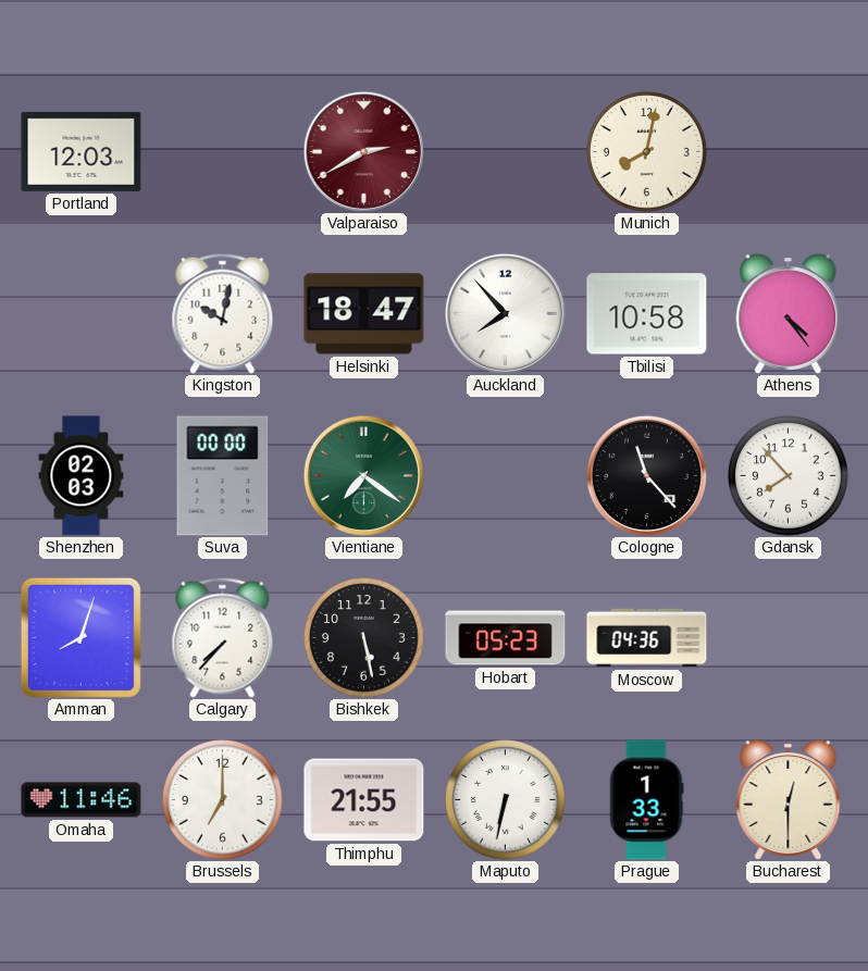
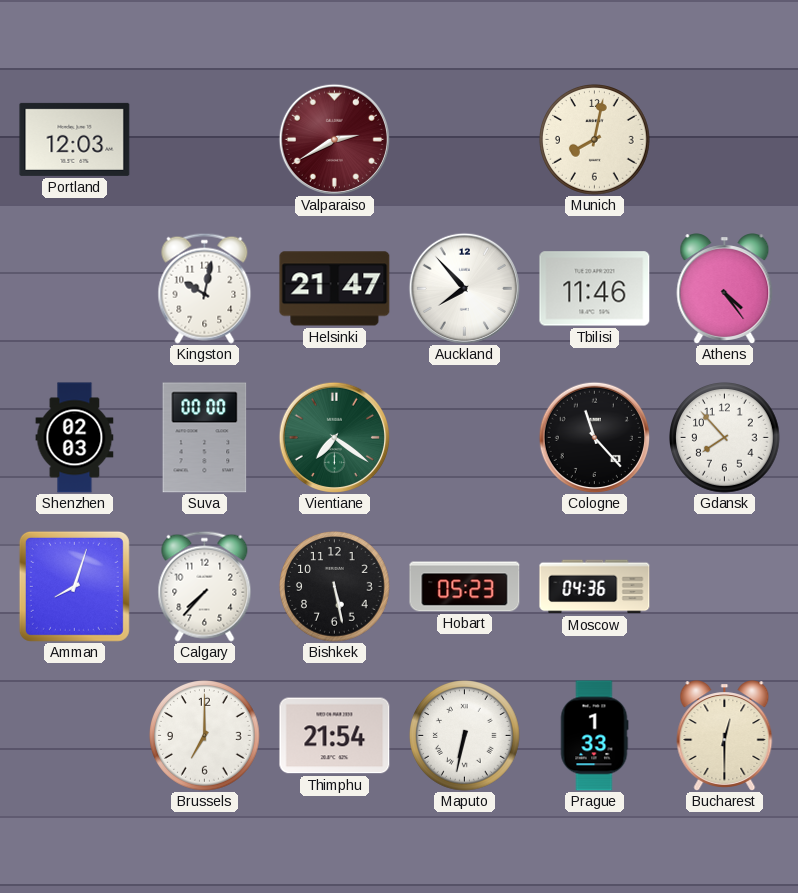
Helsinki: 18:47 -> 21:47 (335, 289)
Tbilisi: 10:58 -> 11:46 (595, 289)
Omaha: 11:46 -> none (82, 800)
Thimphu: 21:55 -> 21:54 (335, 736)
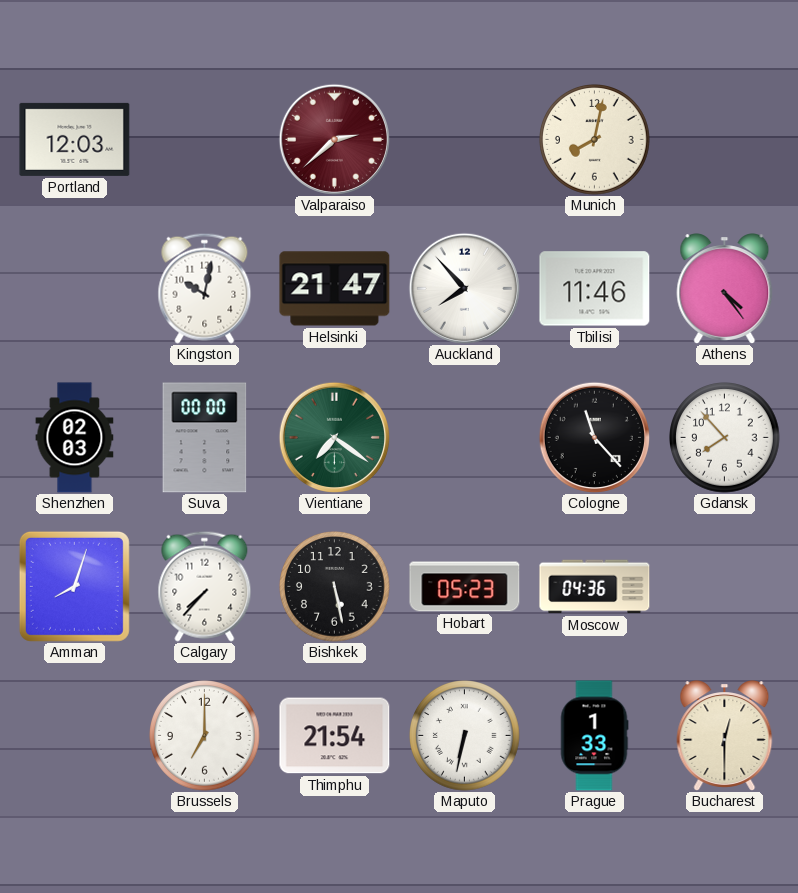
Valparaiso: 2:40 -> 2:38 (334, 139)
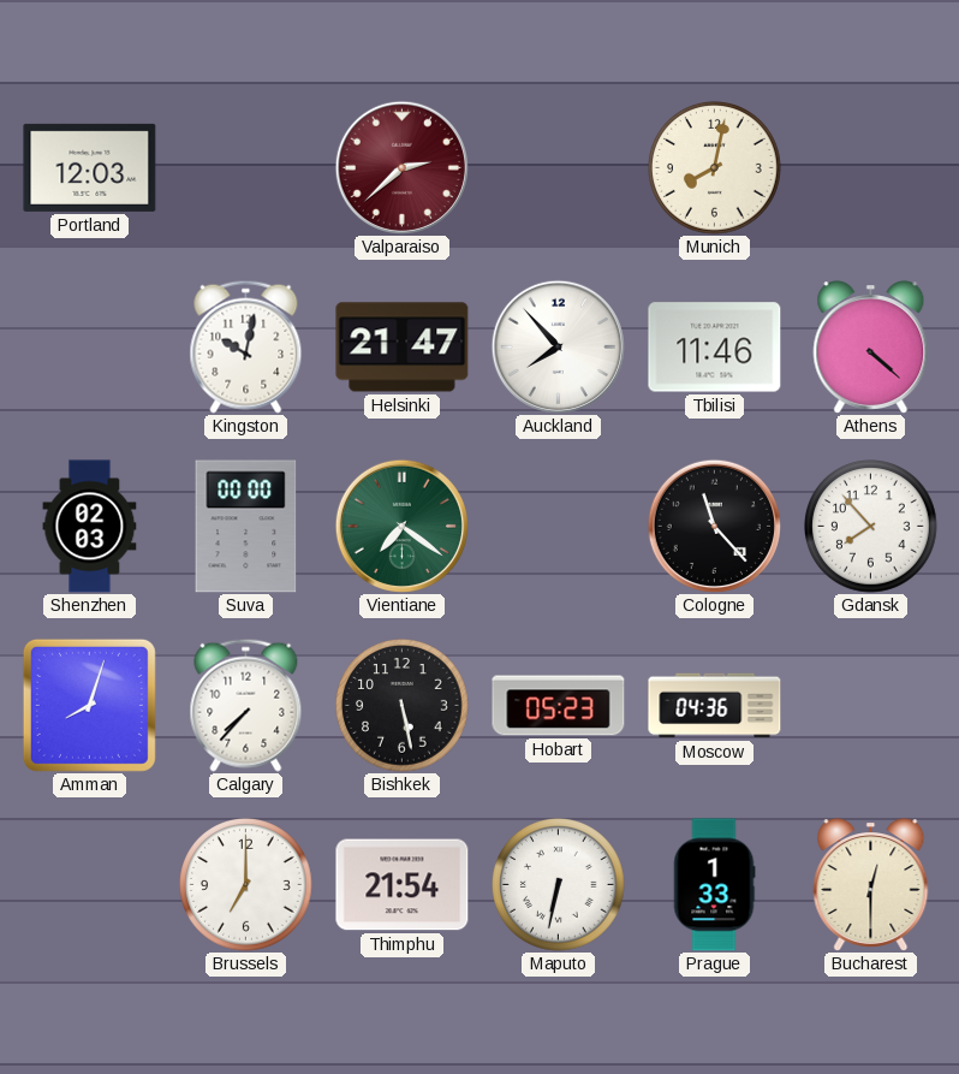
Athens: 4:24 -> 4:22 (871, 348)
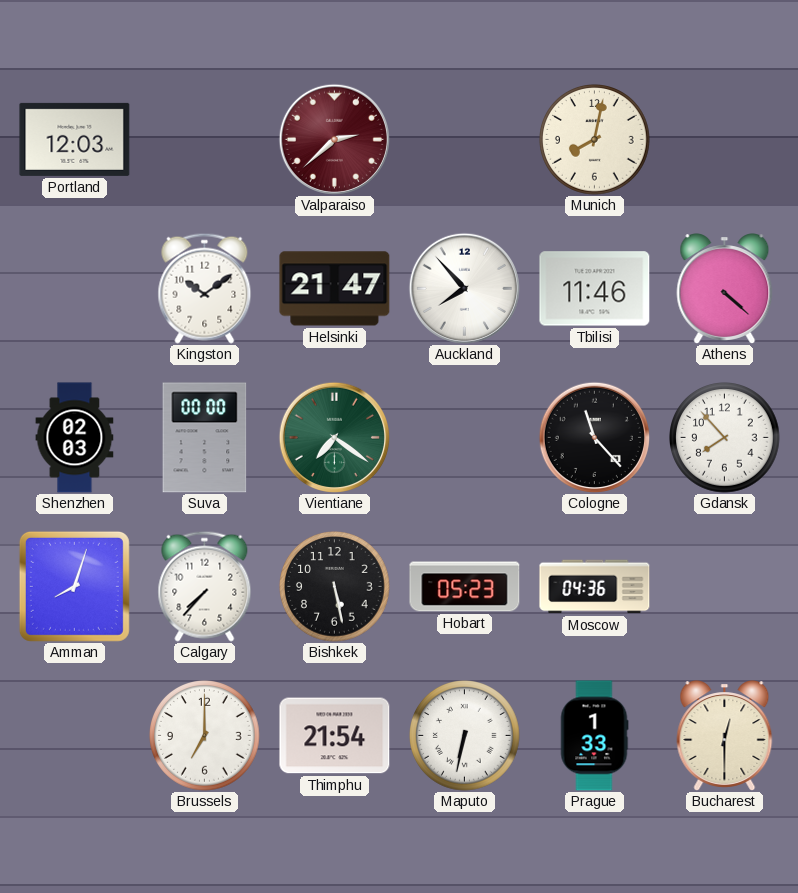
Kingston: 10:02 -> 10:09 (205, 288)
